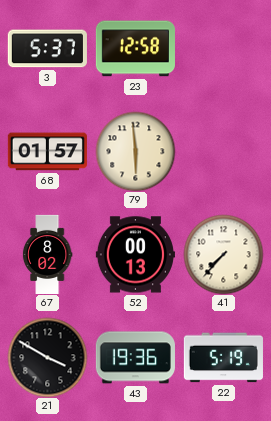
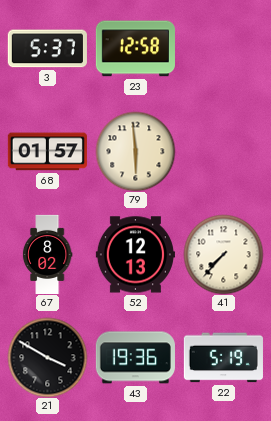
52: 00:13 -> 12:13 (135, 255)
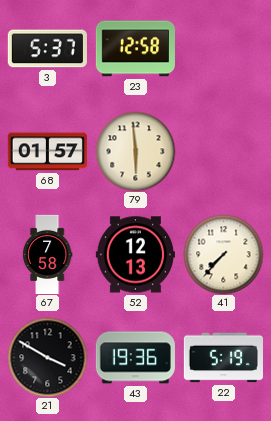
67: 8:02 -> 7:58 (47, 254)
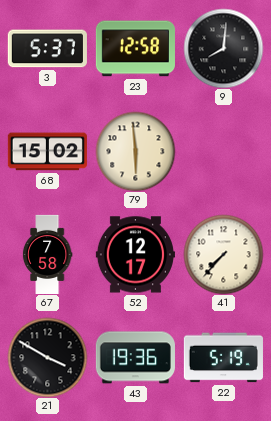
9: none -> 8:01 (223, 48)
68: 01:57 -> 15:02 (47, 152)
52: 12:13 -> 12:17 (135, 255)
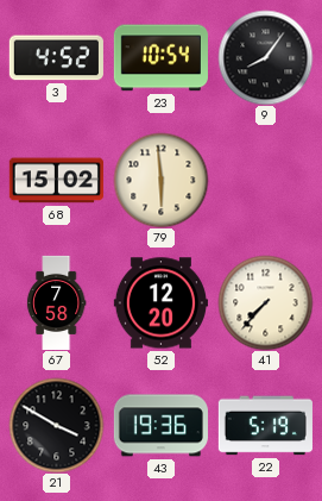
3: 5:37 -> 4:52 (56, 58)
23: 12:58 -> 10:54 (160, 58)
9: 8:01 -> 8:06 (265, 57)
52: 12:17 -> 12:20 (160, 303)
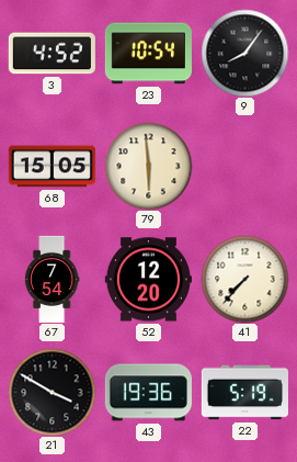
68: 15:02 -> 15:05 (52, 167)
67: 7:58 -> 7:54 (52, 279)
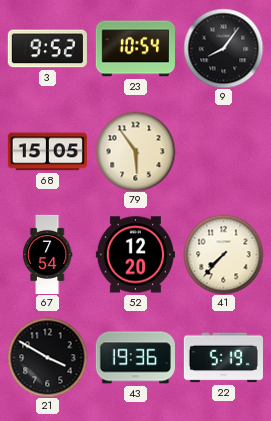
3: 4:52 -> 9:52 (47, 49)
79: 5:59 -> 5:54 (135, 151)
